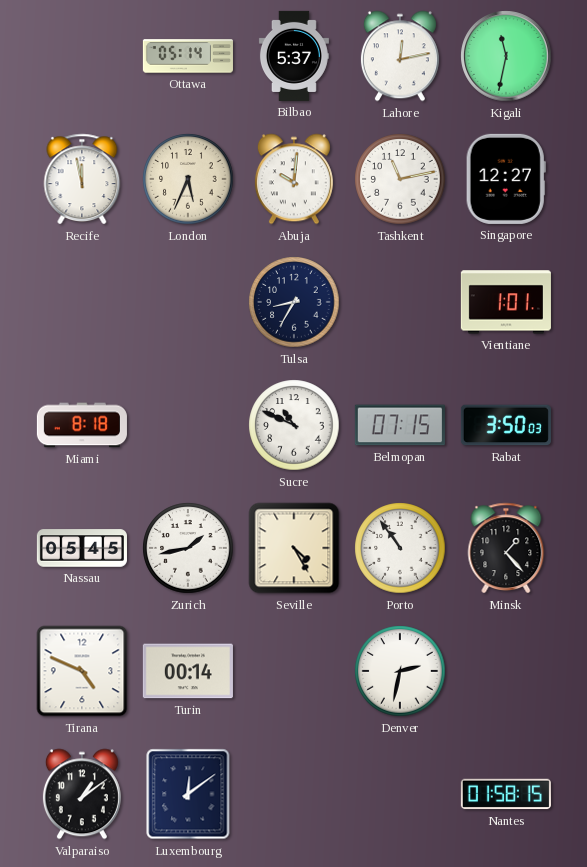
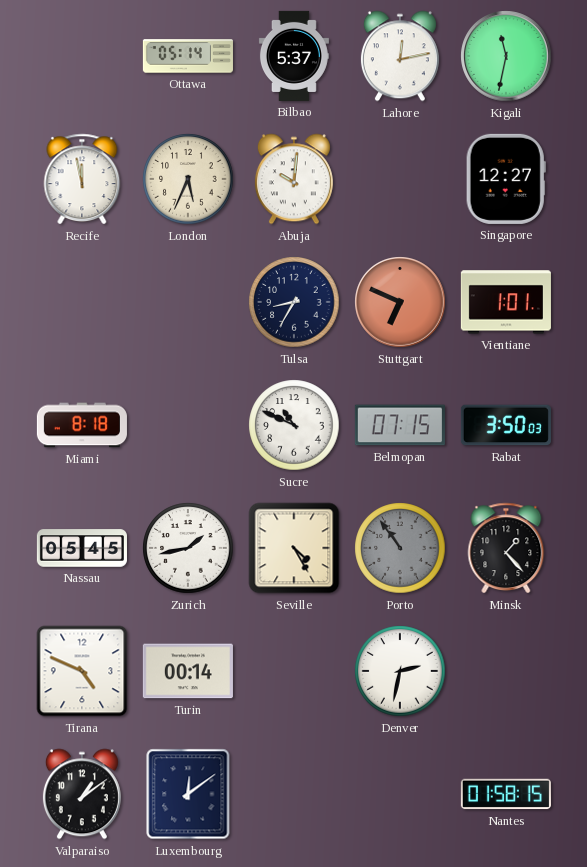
Tashkent: 11:13 -> none (400, 179)
Stuttgart: none -> 6:49 (400, 302)
Porto dial: white -> grey (400, 548)
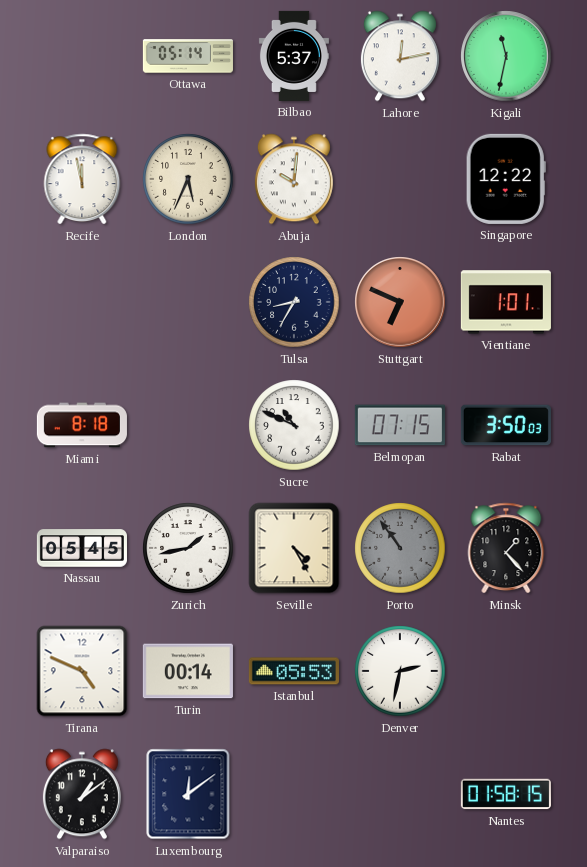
Singapore: 12:27 -> 12:22 (506, 179)
Istanbul: none -> 05:53 (294, 671)
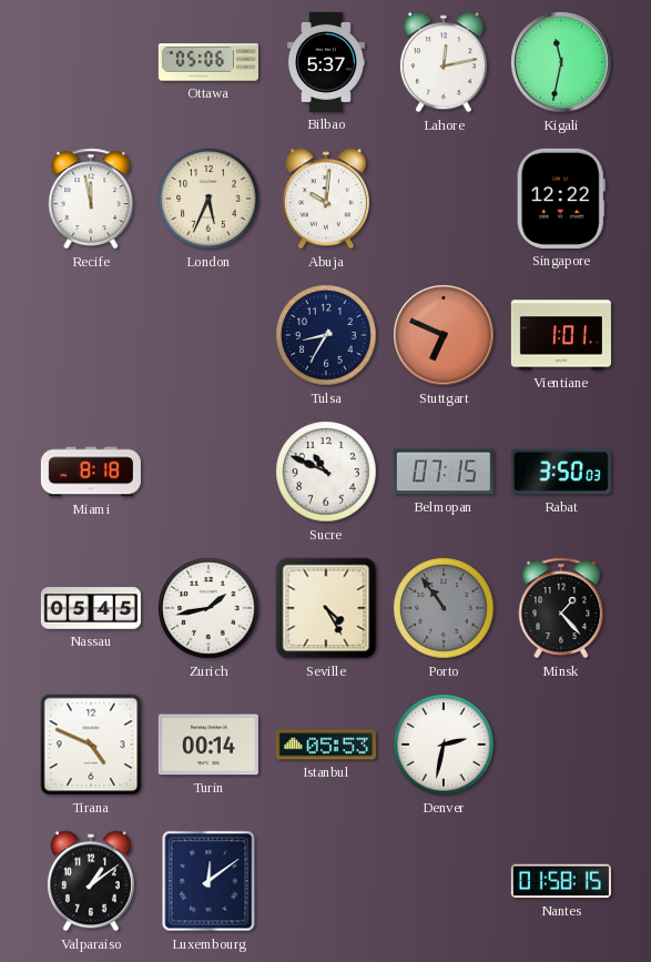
Ottawa: 05:14 -> 05:06 (208, 62)
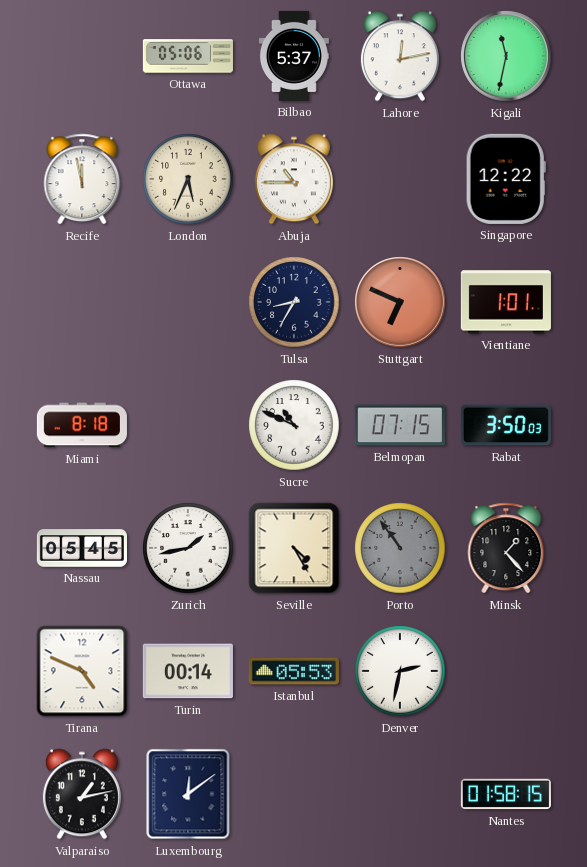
Abuja: 10:01 -> 10:45 (294, 179)
Valparaiso: 1:09 -> 1:13 (82, 794)
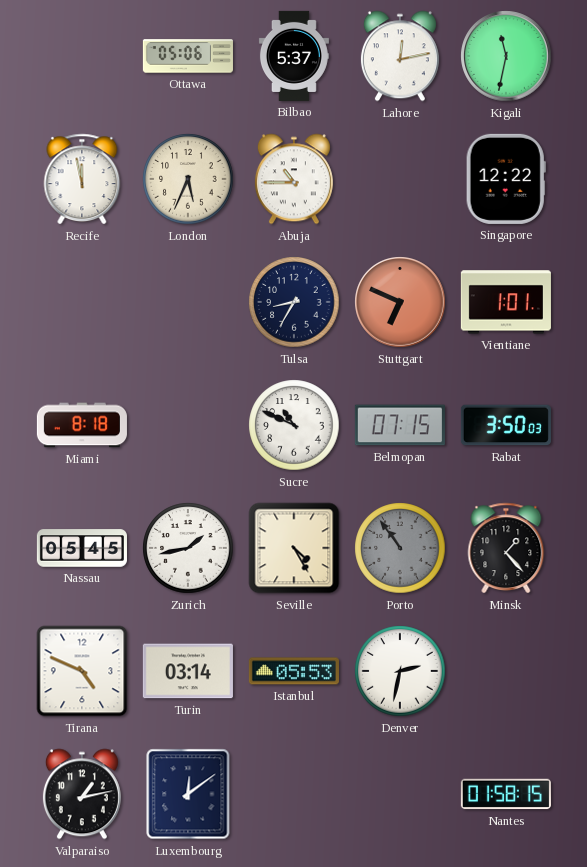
Turin: 00:14 -> 03:14 (188, 671)
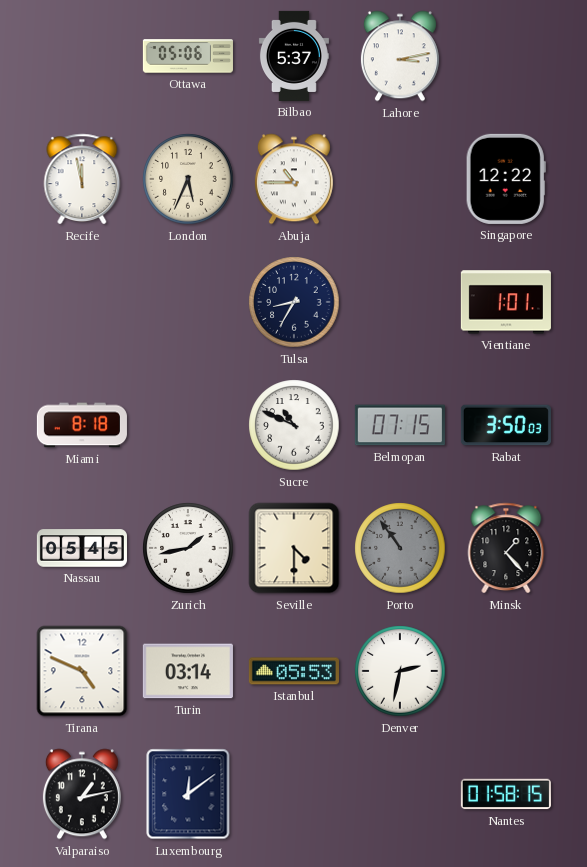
Lahore: 12:13 -> 3:13 (400, 56)
Kigali: 11:32 -> none (506, 56)
Stuttgart: 6:49 -> none (400, 302)
Seville: 4:25 -> 4:30 (294, 548)
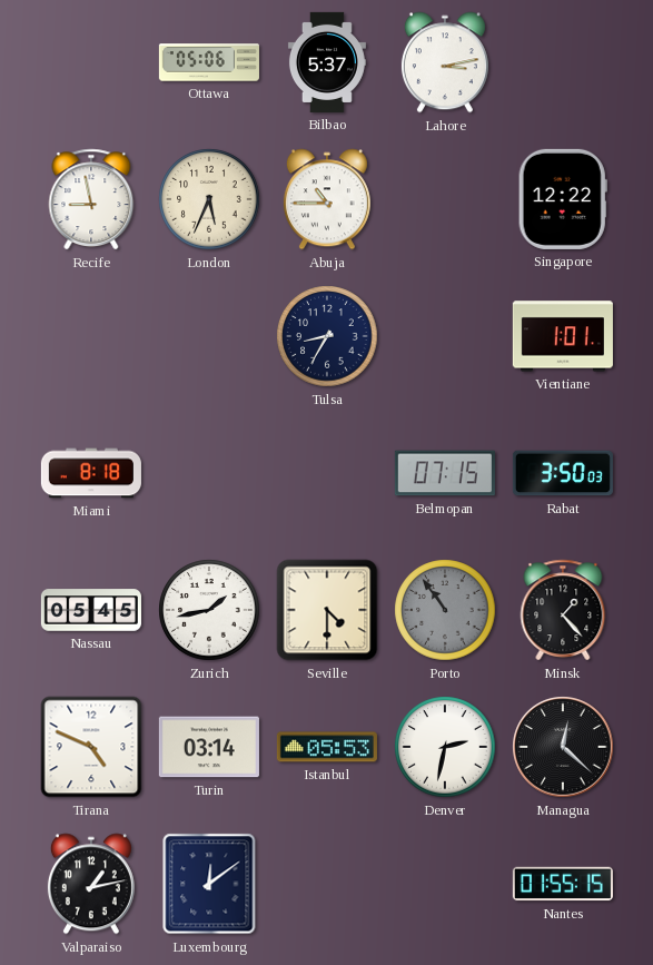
Recife: 11:58 -> 8:58 (91, 199)
Sucre: 10:49 -> none (294, 425)
Managua: none -> 12:22 (563, 747)
Nantes: 01:58 -> 01:55 (563, 884)
